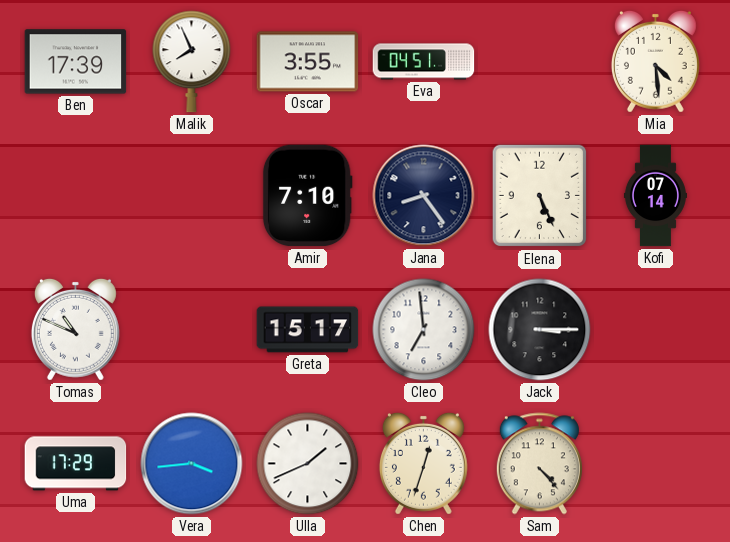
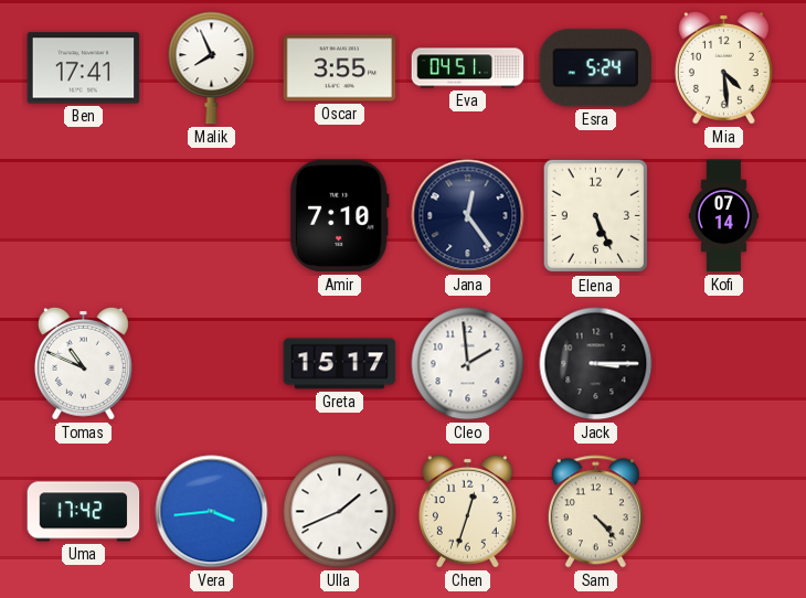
Ben: 17:39 -> 17:41 (84, 68)
Esra: none -> 5:24 (595, 68)
Jana: 8:24 -> 12:24 (468, 216)
Cleo: 6:59 -> 1:59 (468, 364)
Uma: 17:29 -> 17:42 (84, 512)
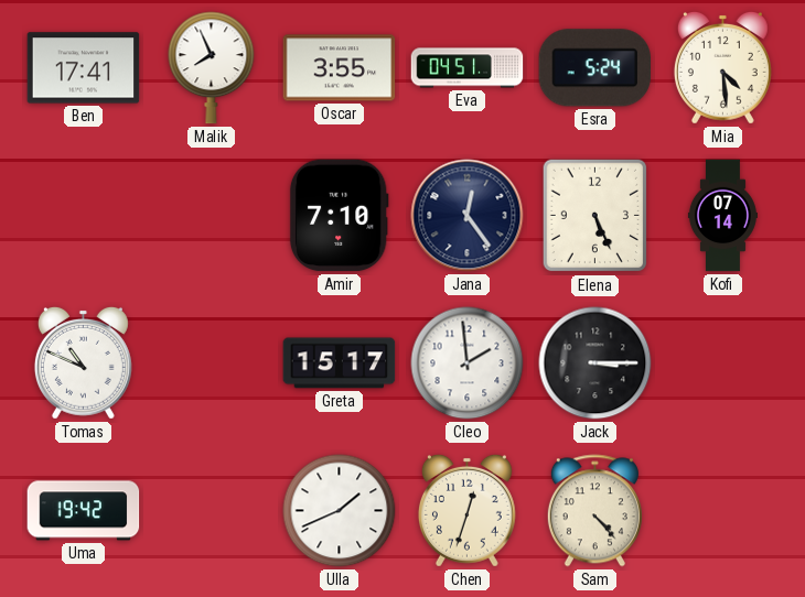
Uma: 17:42 -> 19:42 (84, 511)
Vera: 3:44 -> none (212, 512)
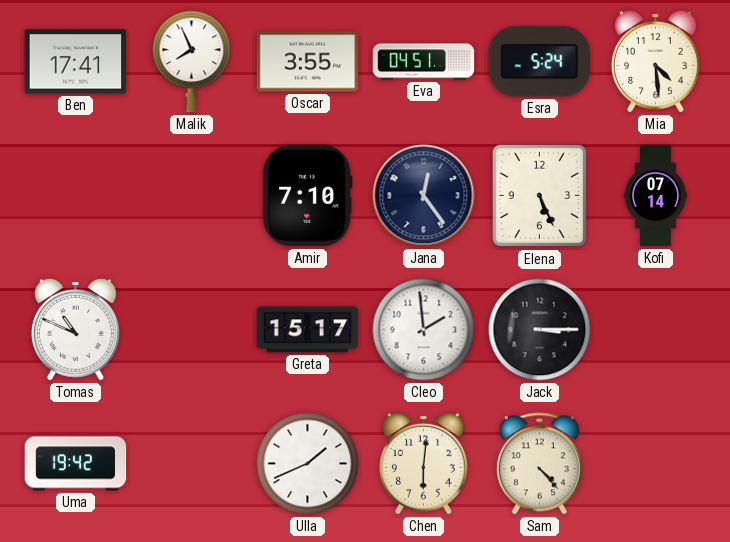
Chen: 12:33 -> 6:01 (423, 463)
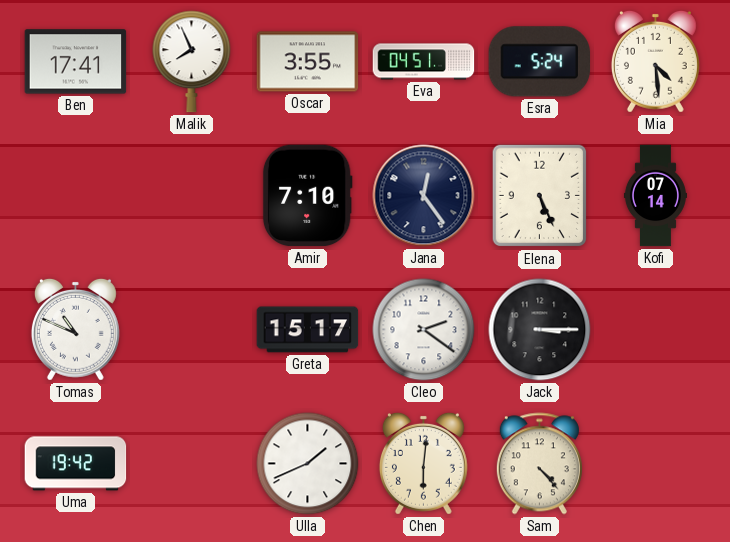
Cleo: 1:59 -> 2:21 (424, 330)
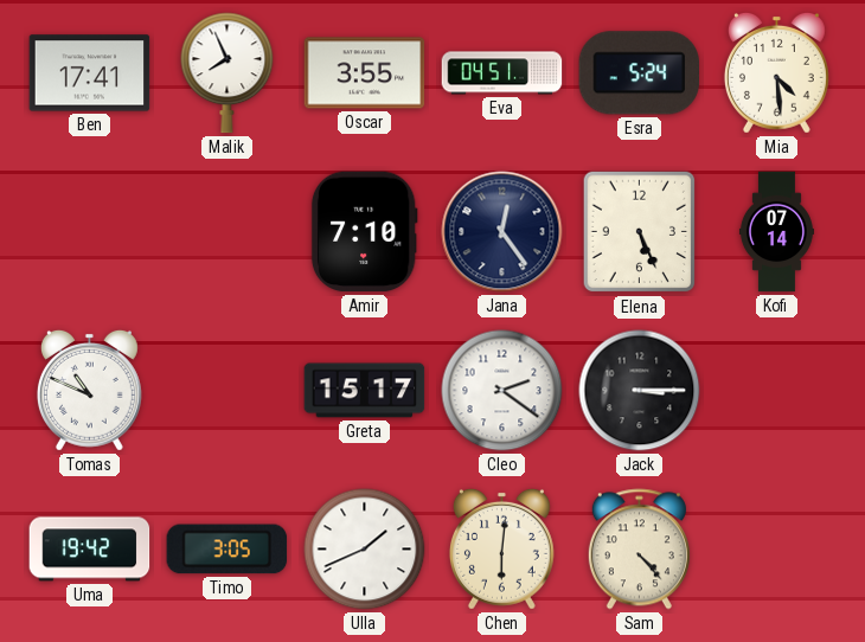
Timo: none -> 3:05 (228, 550)
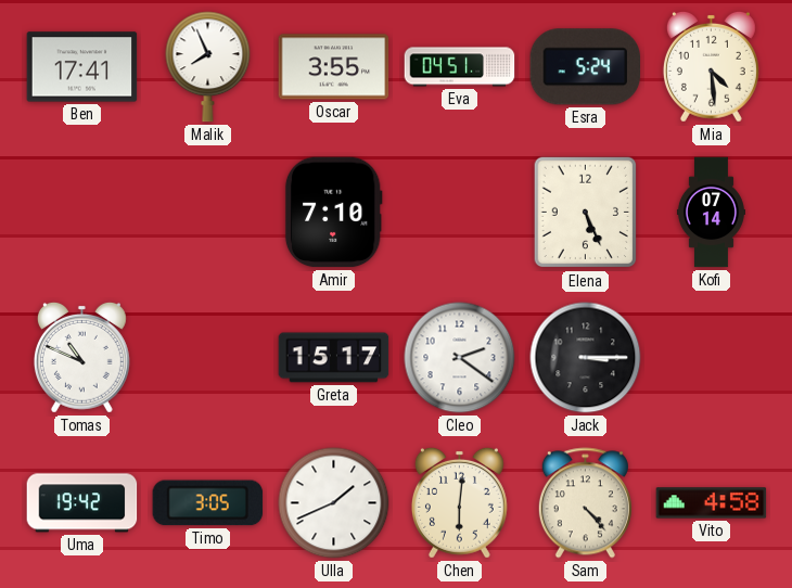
Jana: 12:24 -> none (502, 232)
Vito: none -> 4:58 (712, 503)
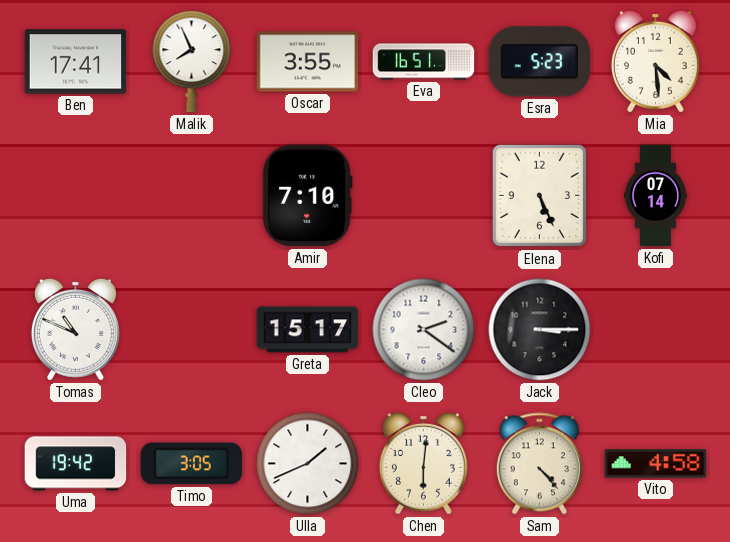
Eva: 04:51 -> 16:51 (424, 62)
Esra: 5:24 -> 5:23 (539, 62)
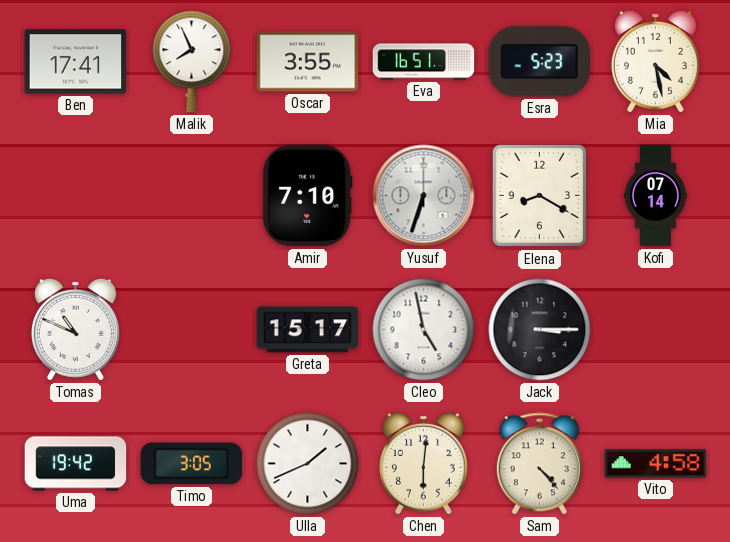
Mia: 4:29 -> 4:28 (655, 61)
Yusuf: none -> 6:33 (424, 196)
Elena: 5:26 -> 8:20 (540, 196)
Cleo: 2:21 -> 4:58 (424, 330)
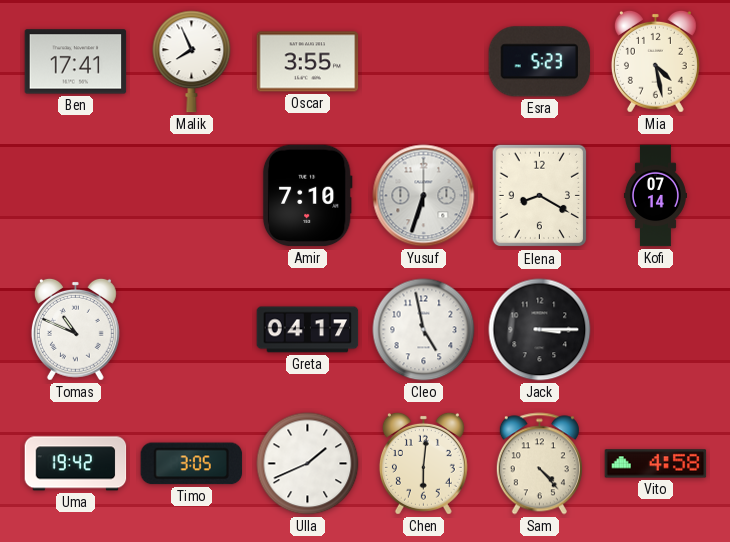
Eva: 16:51 -> none (424, 62)
Greta: 15:17 -> 04:17 (308, 330)
